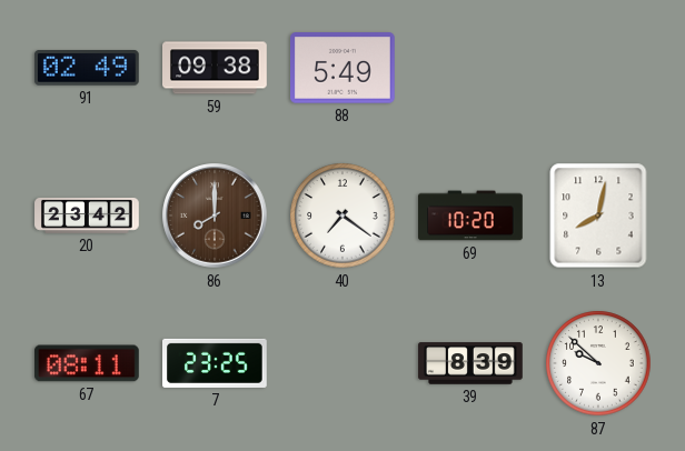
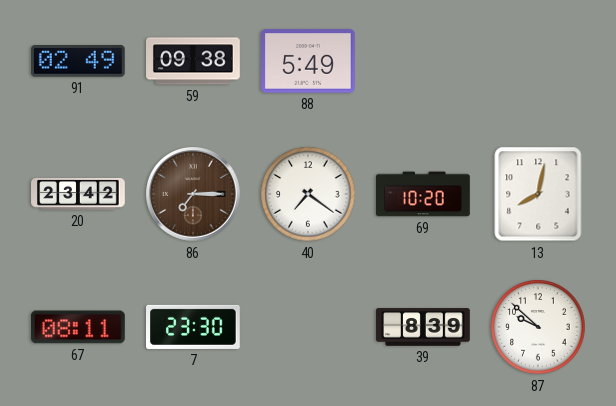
86: 8:00 -> 7:15 (193, 194)
7: 23:25 -> 23:30 (194, 327)
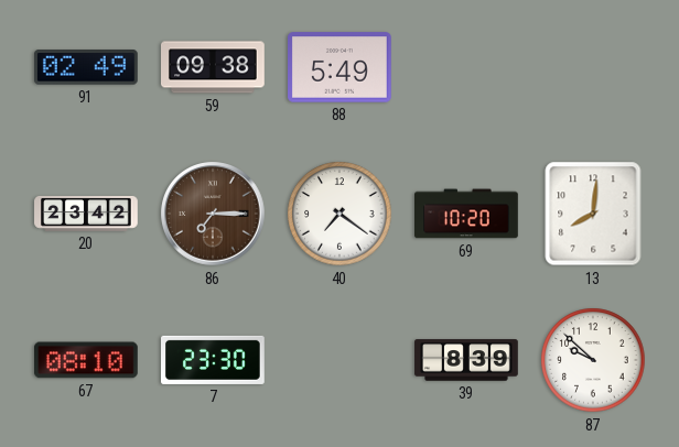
13: 8:02 -> 8:01 (593, 214)
67: 08:11 -> 08:10 (87, 360)
